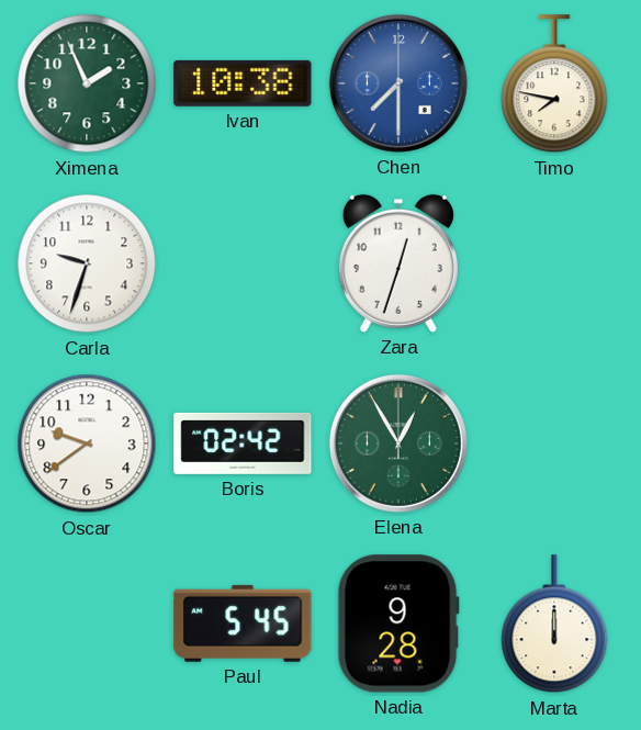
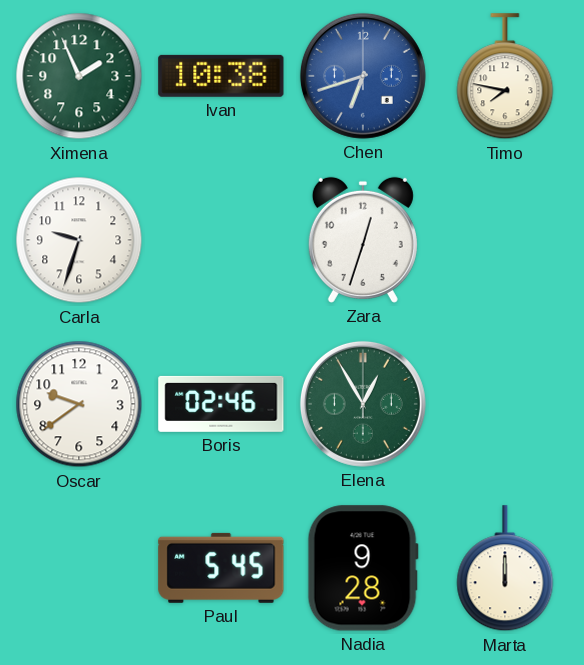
Chen: 7:30 -> 6:42 (363, 76)
Boris: 02:42 -> 02:46 (221, 404)
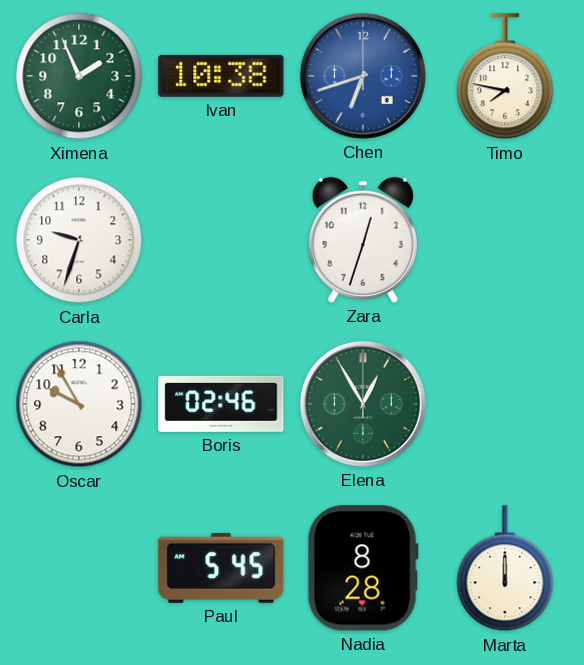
Oscar: 9:39 -> 9:55 (79, 404)
Nadia: 9:28 -> 8:28 (363, 568)
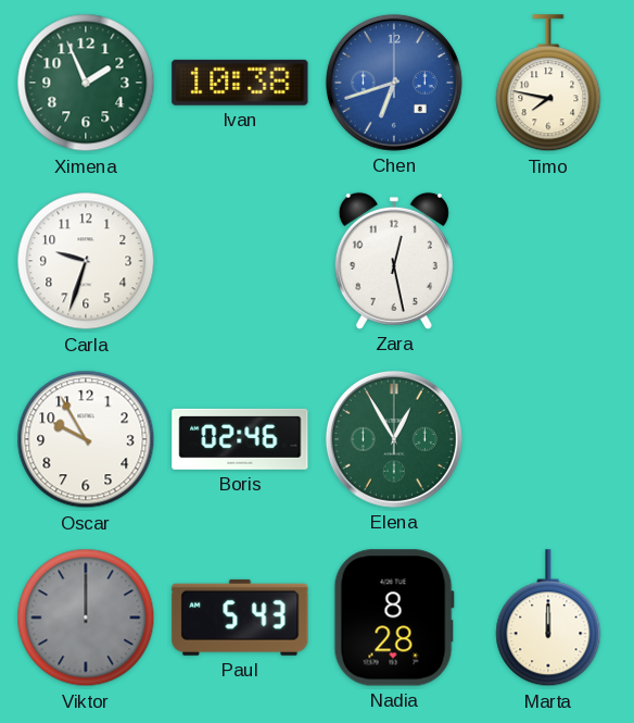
Zara: 12:33 -> 12:28 (394, 261)
Viktor: none -> 12:00 (86, 618)
Paul: 5:45 -> 5:43 (240, 618)
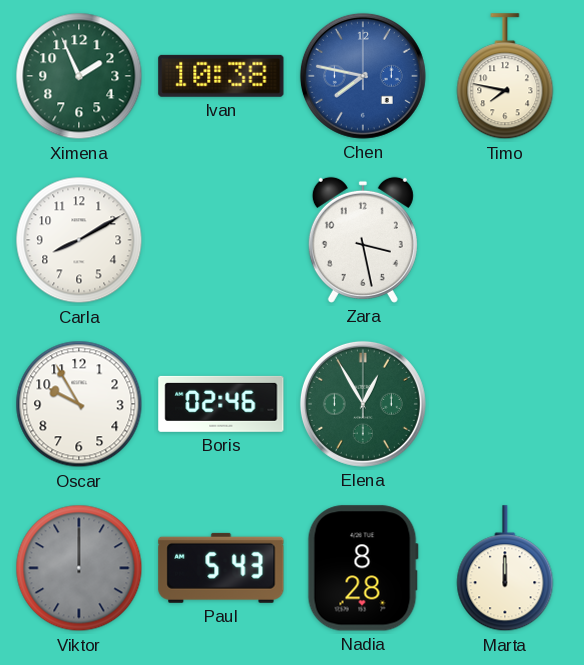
Chen: 6:42 -> 7:47 (363, 76)
Carla: 9:33 -> 8:10 (79, 240)
Zara: 12:28 -> 3:28 (363, 240)
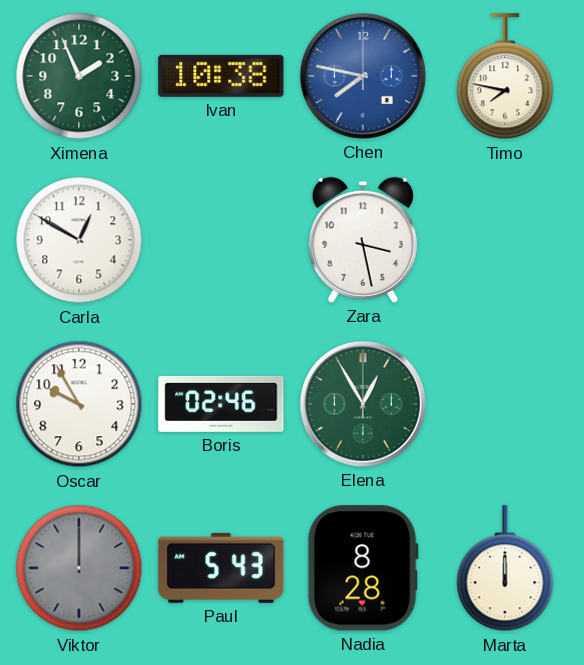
Carla: 8:10 -> 12:50 (79, 240)
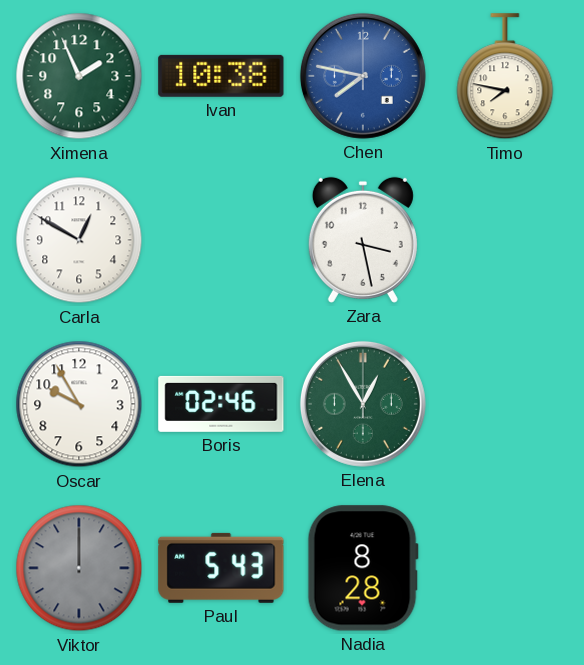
Marta: 12:00 -> none (505, 569)
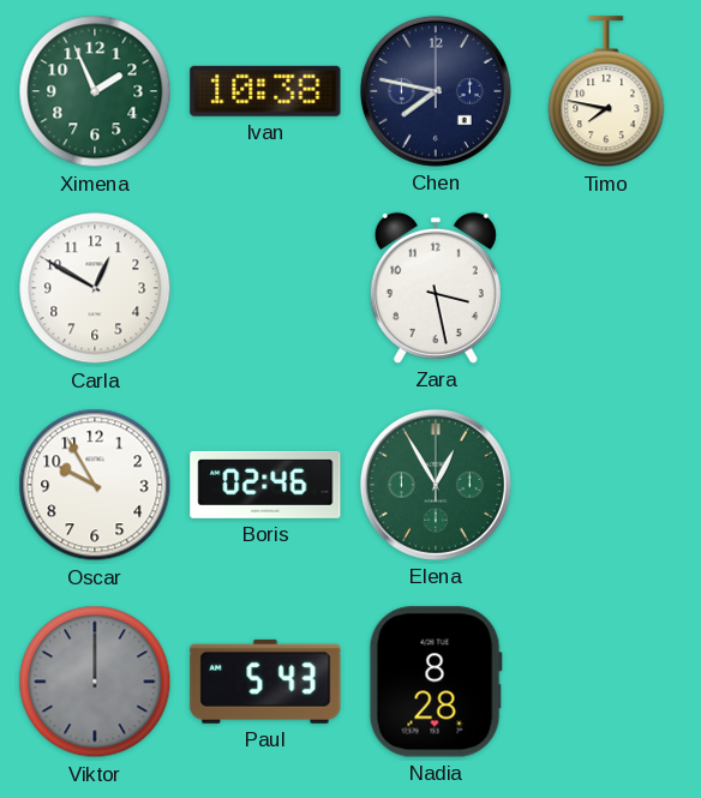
Chen dial: blue -> navy (436, 91)
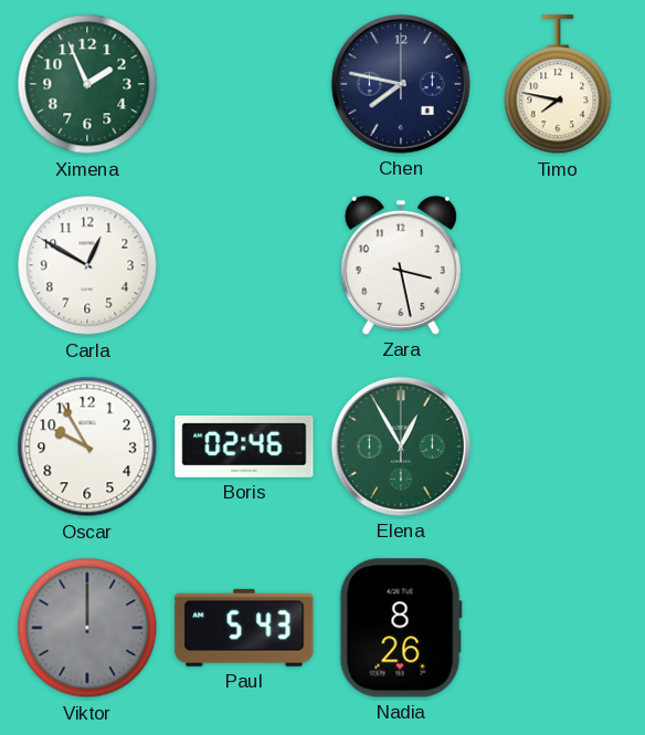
Ivan: 10:38 -> none (265, 91)
Nadia: 8:28 -> 8:26 (401, 628)
